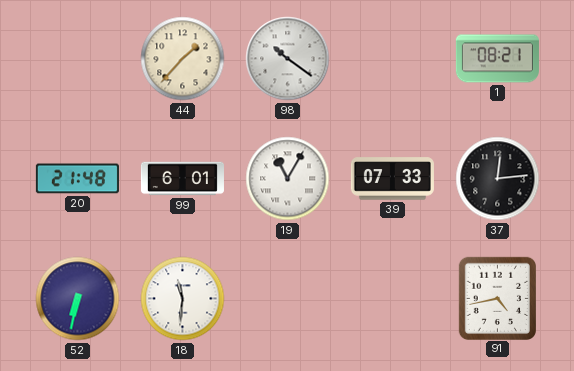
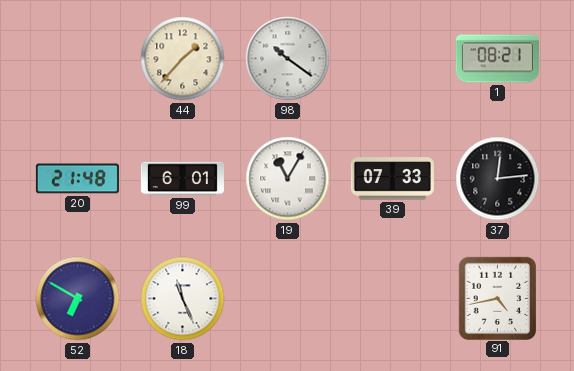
52: 6:32 -> 6:50 (78, 299)
18: 11:31 -> 11:26 (183, 299)
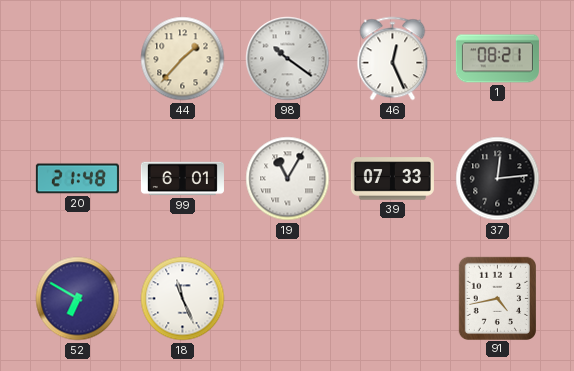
46: none -> 12:26 (393, 59)
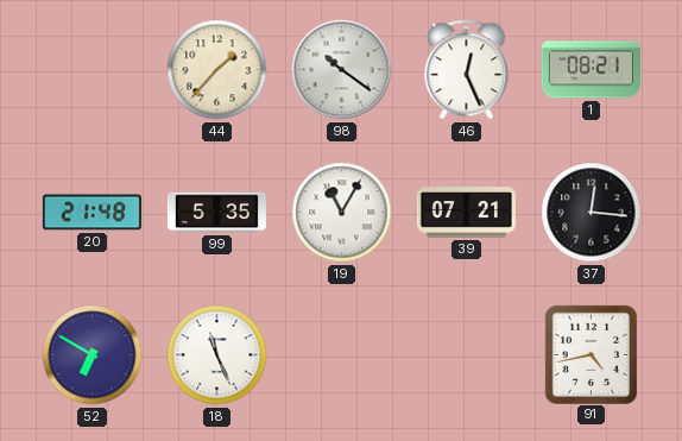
99: 6:01 -> 5:35 (216, 213)
39: 07:33 -> 07:21 (466, 213)
37: 12:14 -> 12:16 (592, 213)
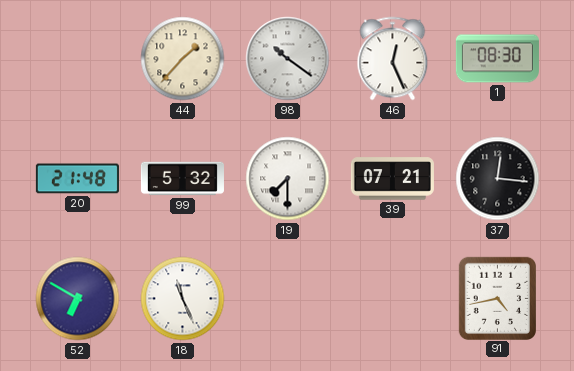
1: 08:21 -> 08:30 (497, 59)
99: 5:35 -> 5:32 (182, 179)
19: 11:05 -> 7:30 (288, 179)
